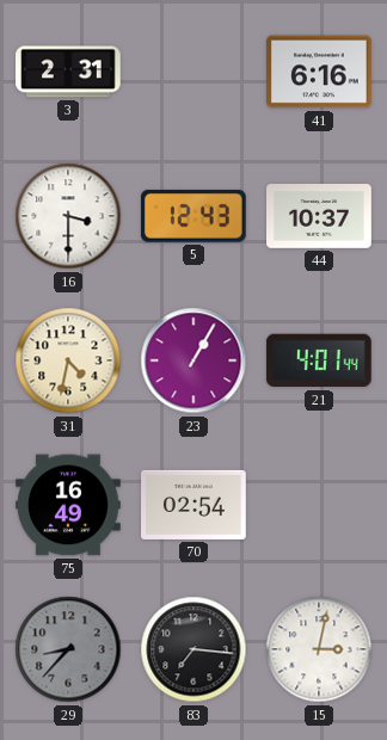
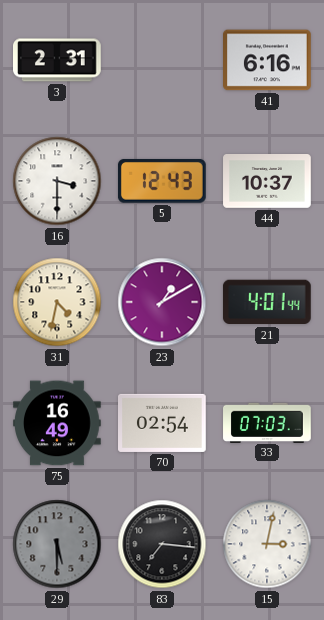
23: 1:05 -> 1:10 (162, 302)
33: none -> 07:03 (267, 422)
29: 8:37 -> 5:30 (57, 544)
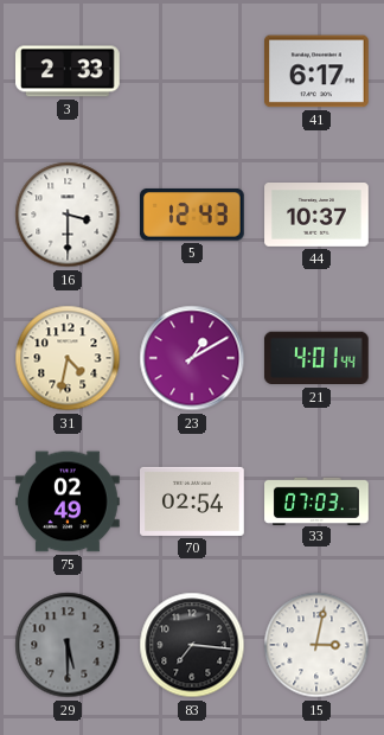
3: 2:31 -> 2:33 (69, 71)
41: 6:16 -> 6:17 (318, 71)
75: 16:49 -> 02:49 (69, 501)
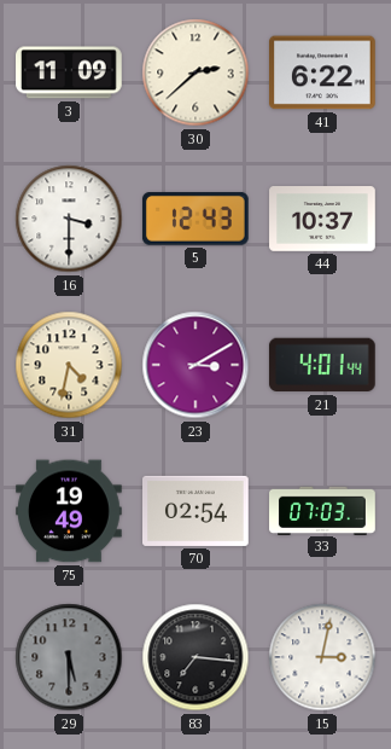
3: 2:33 -> 11:09 (70, 72)
30: none -> 2:38 (195, 72)
41: 6:17 -> 6:22 (323, 72)
23: 1:10 -> 3:10 (195, 365)
75: 02:49 -> 19:49 (70, 511)
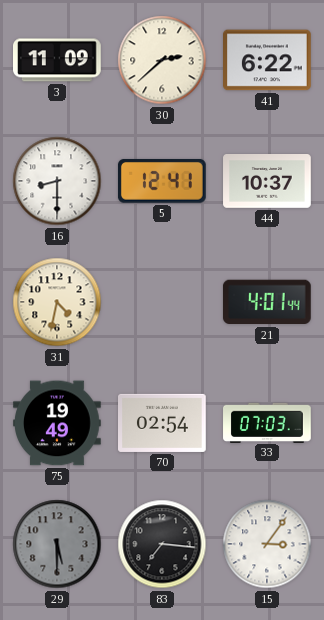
16: 3:30 -> 8:30 (57, 181)
5: 12:43 -> 12:41 (162, 181)
23: 3:10 -> none (195, 365)
15: 3:02 -> 3:06 (267, 544)
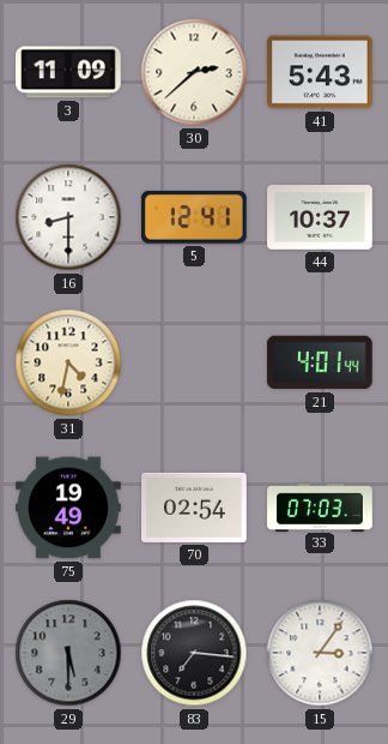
41: 6:22 -> 5:43 (321, 72)
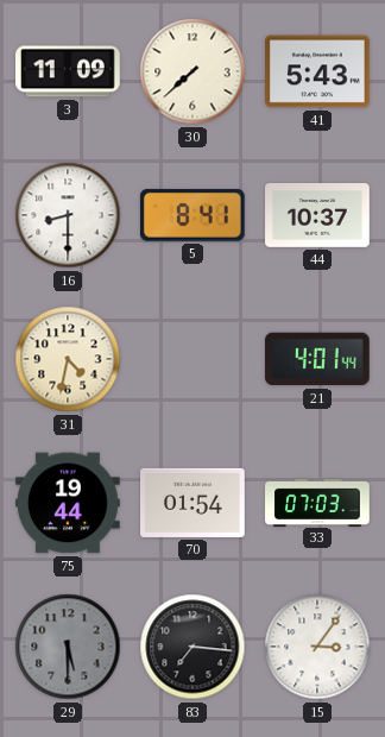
30: 2:38 -> 7:38 (192, 71)
5: 12:41 -> 8:41 (192, 215)
75: 19:49 -> 19:44 (69, 503)
70: 02:54 -> 01:54 (194, 503)
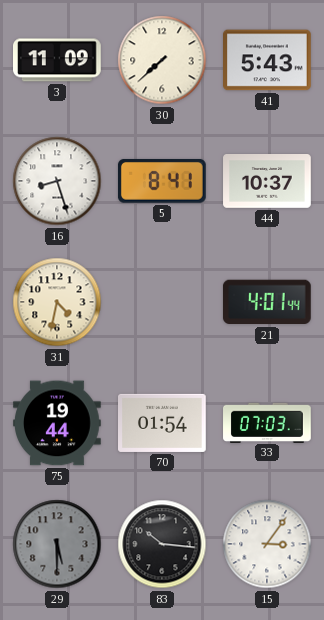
16: 8:30 -> 8:27 (57, 181)
83: 7:16 -> 10:16 (162, 544)
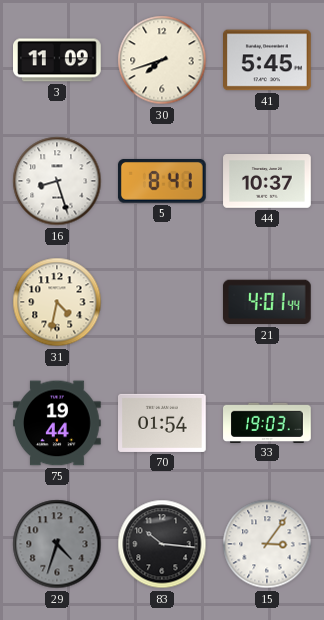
30: 7:38 -> 7:42 (162, 60)
41: 5:43 -> 5:45 (268, 60)
33: 07:03 -> 19:03 (267, 422)
29: 5:30 -> 4:33 (57, 544)
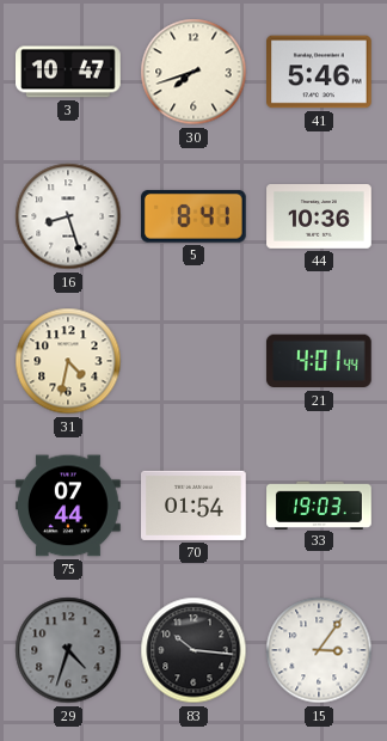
3: 11:09 -> 10:47 (69, 72)
41: 5:45 -> 5:46 (320, 72)
44: 10:37 -> 10:36 (319, 218)
75: 19:44 -> 07:44 (69, 506)
